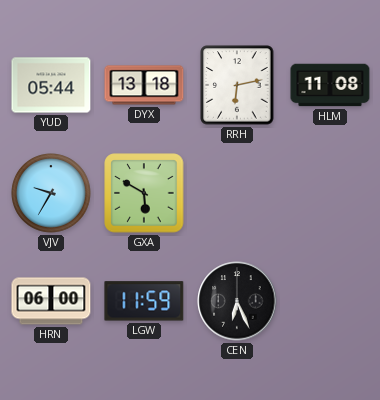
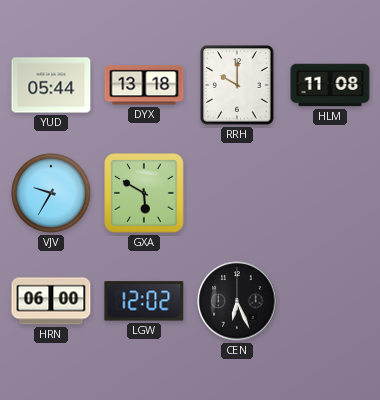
RRH: 6:13 -> 10:00 (237, 85)
LGW: 11:59 -> 12:02 (144, 301)
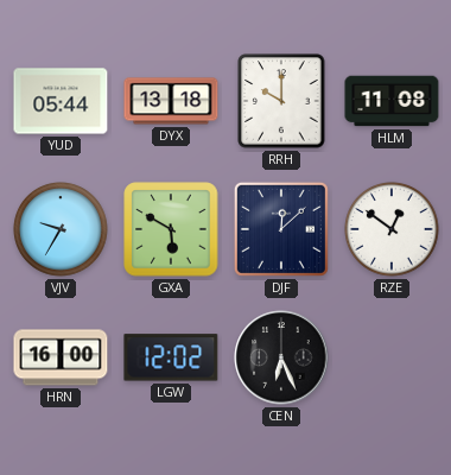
DJF: none -> 12:08 (281, 229)
RZE: none -> 12:51 (392, 229)
HRN: 06:00 -> 16:00 (61, 357)
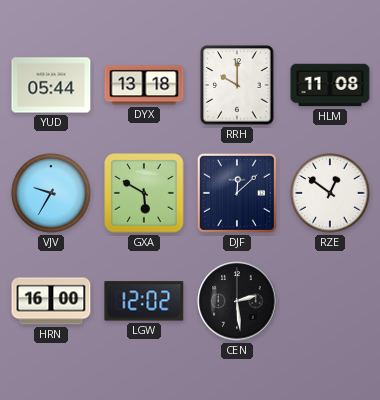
CEN: 6:26 -> 2:29 (237, 301)
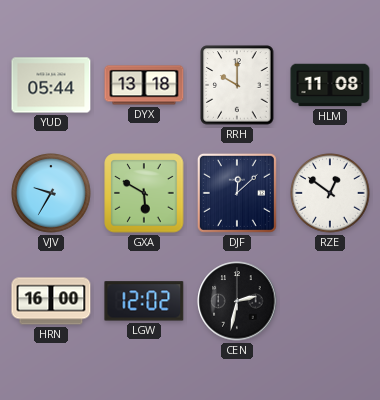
CEN: 2:29 -> 2:32 (237, 301)
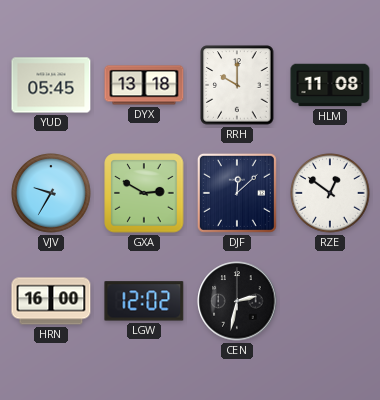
YUD: 05:44 -> 05:45 (51, 85)
GXA: 5:50 -> 2:50 (144, 193)
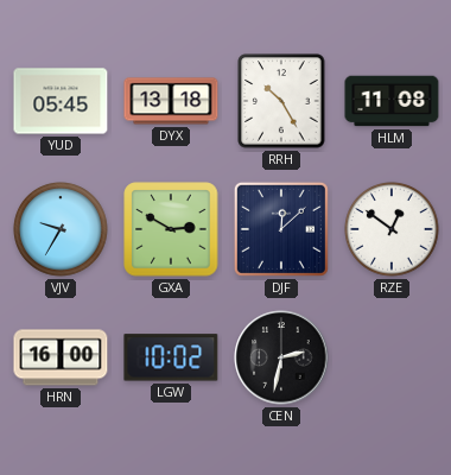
RRH: 10:00 -> 10:25 (281, 101)
LGW: 12:02 -> 10:02 (171, 357)
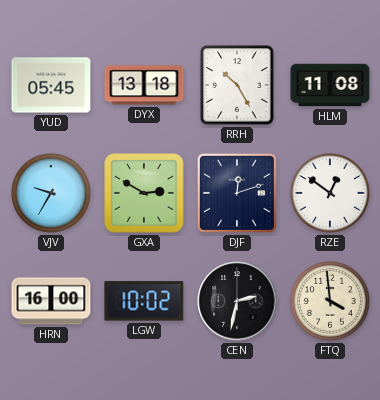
DJF: 12:08 -> 12:12 (237, 193)
FTQ: none -> 3:59 (330, 301)
